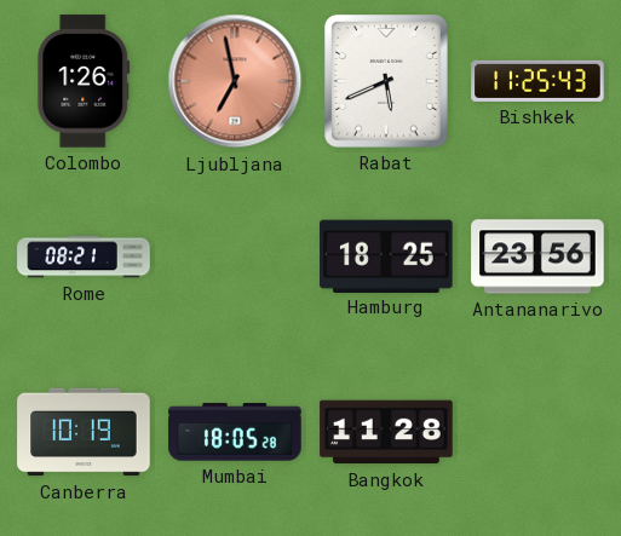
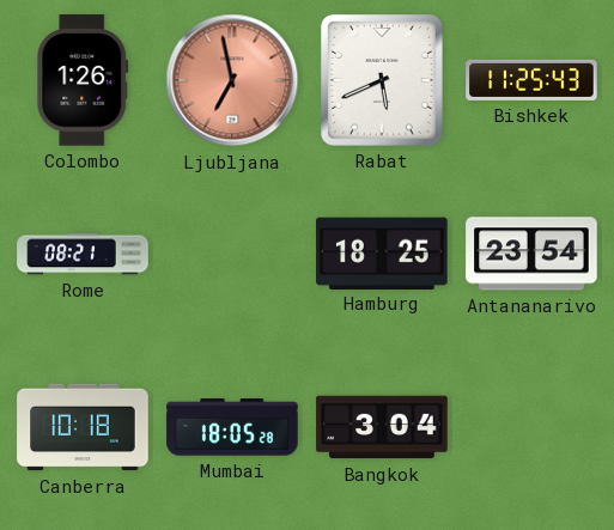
Antananarivo: 23:56 -> 23:54 (531, 254)
Canberra: 10:19 -> 10:18 (83, 427)
Bangkok: 11:28 -> 3:04 (382, 427)
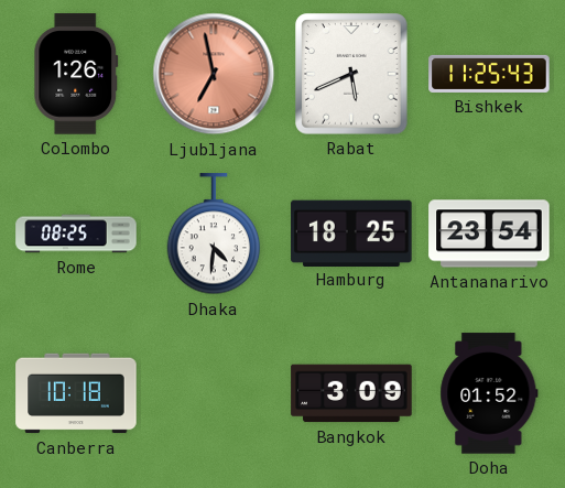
Rome: 08:21 -> 08:25 (76, 234)
Dhaka: none -> 4:31 (214, 235)
Mumbai: 18:05 -> none (232, 427)
Bangkok: 3:04 -> 3:09 (351, 393)
Doha: none -> 01:52 (489, 393)
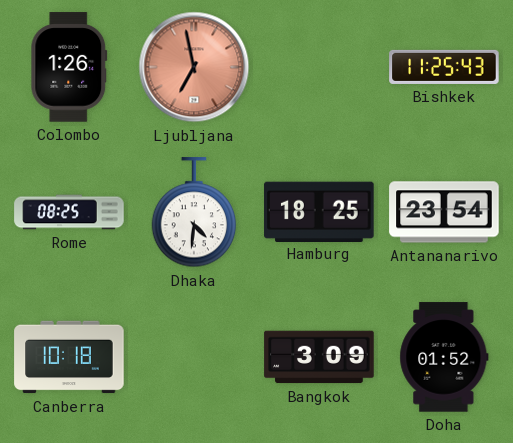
Rabat: 5:41 -> none (351, 74)
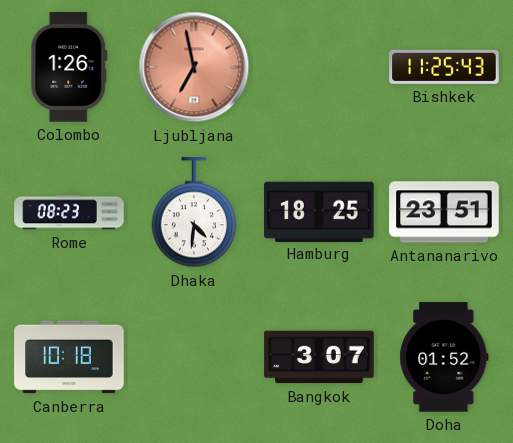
Rome: 08:25 -> 08:23 (69, 212)
Antananarivo: 23:54 -> 23:51 (444, 212)
Bangkok: 3:09 -> 3:07 (319, 357)
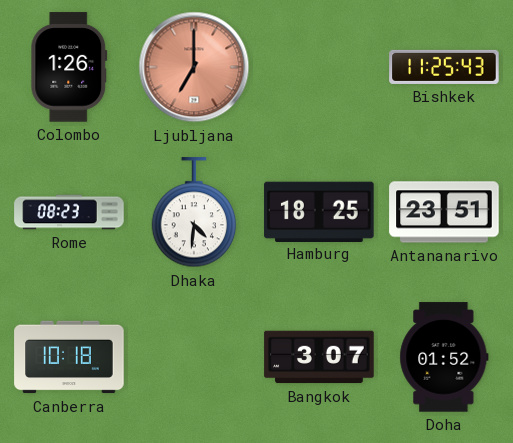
Ljubljana: 6:58 -> 7:00 (194, 67)
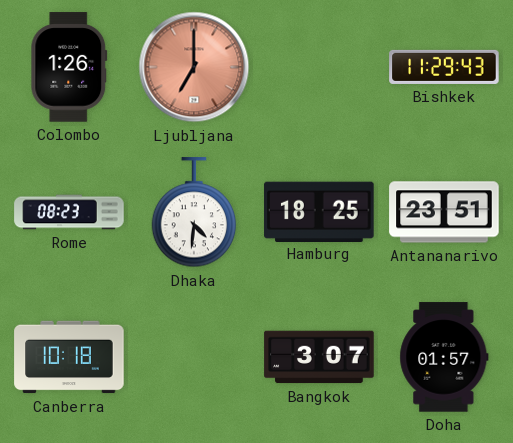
Bishkek: 11:25 -> 11:29 (444, 67)
Doha: 01:52 -> 01:57 (444, 357)
